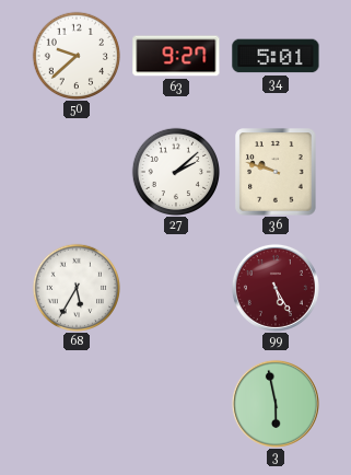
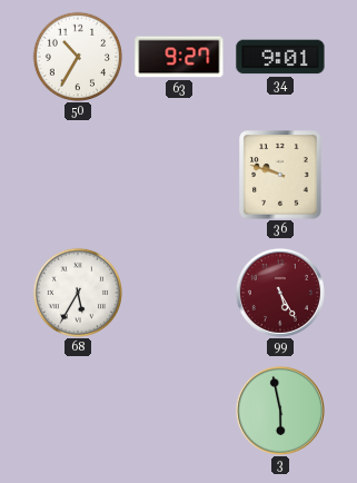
50: 9:38 -> 10:35 (77, 56)
34: 5:01 -> 9:01 (280, 57)
27: 2:08 -> none (175, 171)
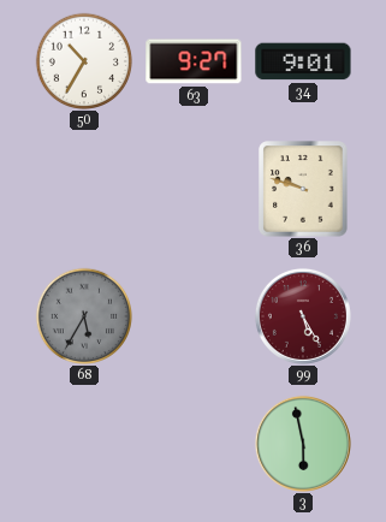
68 dial: white -> grey (83, 315)
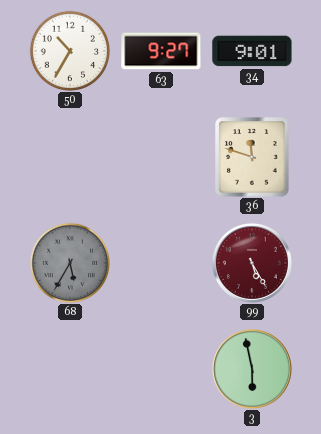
36: 9:48 -> 11:48 (252, 157)
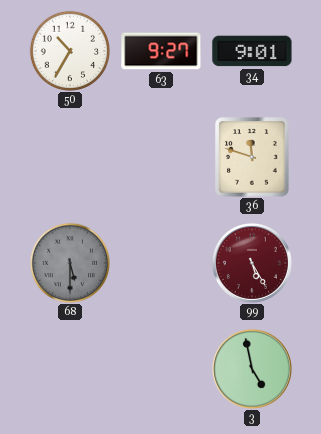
68: 5:35 -> 5:30 (69, 262)
3: 5:58 -> 4:58 (252, 369)
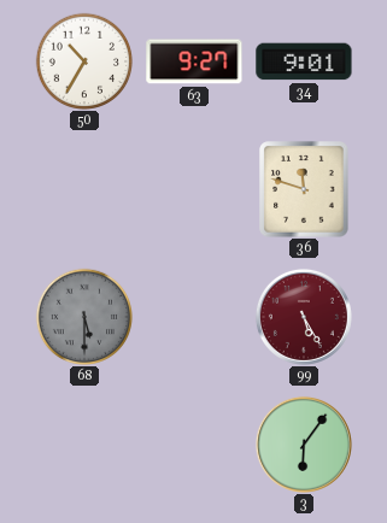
3: 4:58 -> 6:06 (304, 445)
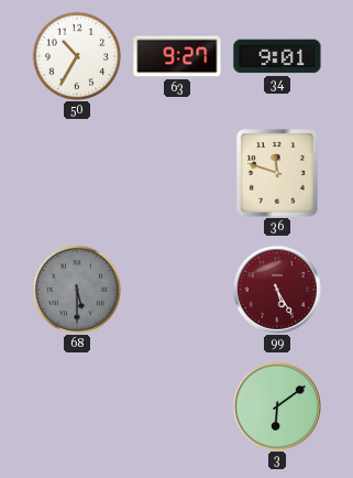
3: 6:06 -> 6:09 (277, 406)
